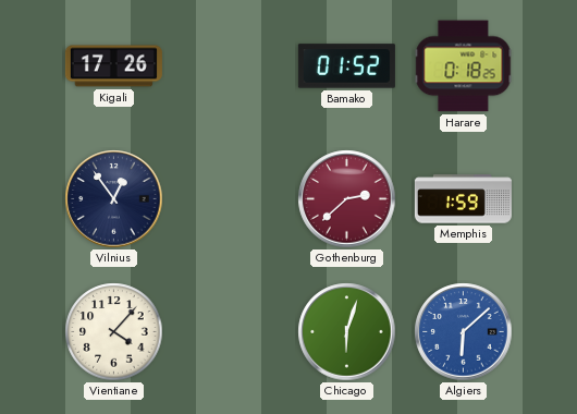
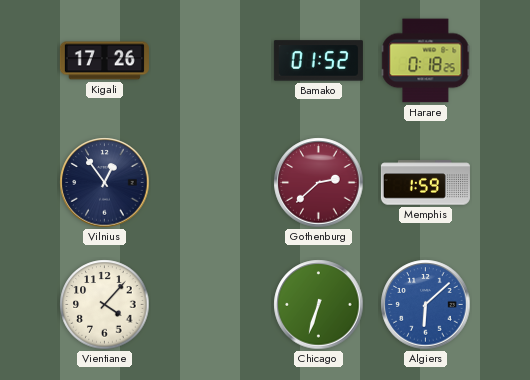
Chicago: 6:03 -> 6:33 (319, 305)
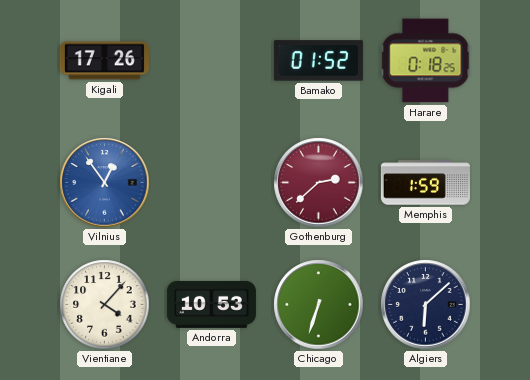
Vilnius dial: navy -> blue (105, 183)
Andorra: none -> 10:53 (211, 304)
Algiers dial: blue -> navy (426, 305)
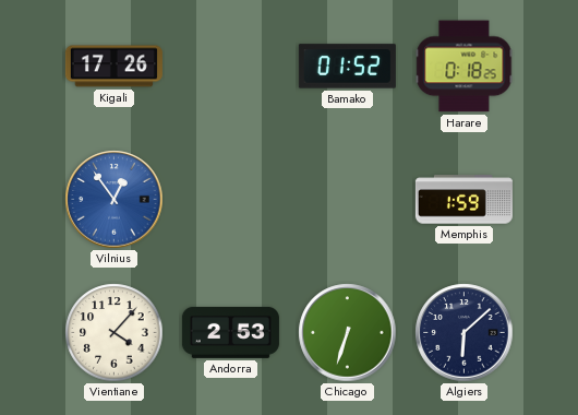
Gothenburg: 2:38 -> none (319, 183)
Andorra: 10:53 -> 2:53 (230, 332)
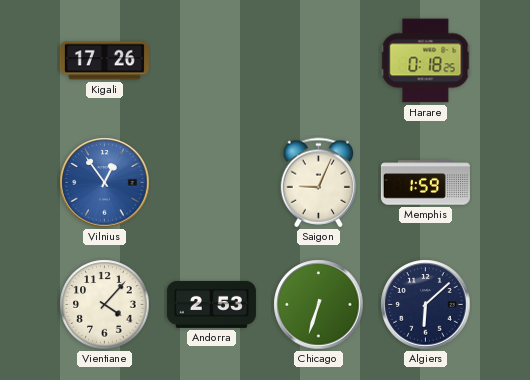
Bamako: 01:52 -> none (347, 67)
Saigon: none -> 9:04 (319, 183)
